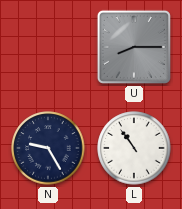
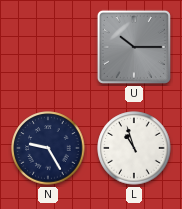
U: 8:15 -> 10:15 (134, 47)
L: 10:54 -> 10:57 (134, 148)
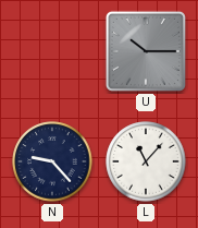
N: 9:25 -> 9:23 (52, 161)
L: 10:57 -> 11:07 (146, 161)
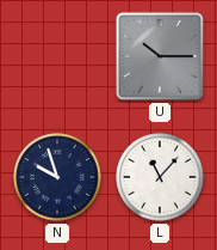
N: 9:23 -> 9:57 (57, 177)
